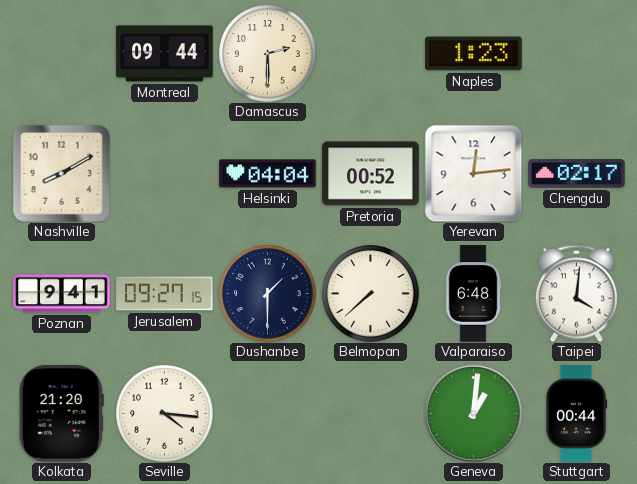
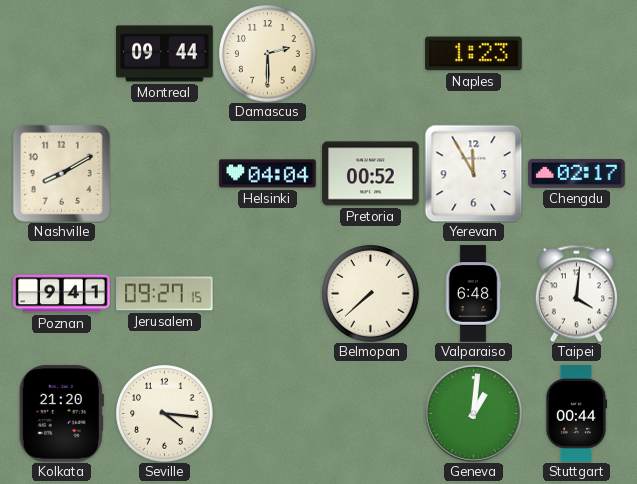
Yerevan: 12:14 -> 11:55 (473, 173)
Dushanbe: 1:30 -> none (268, 294)
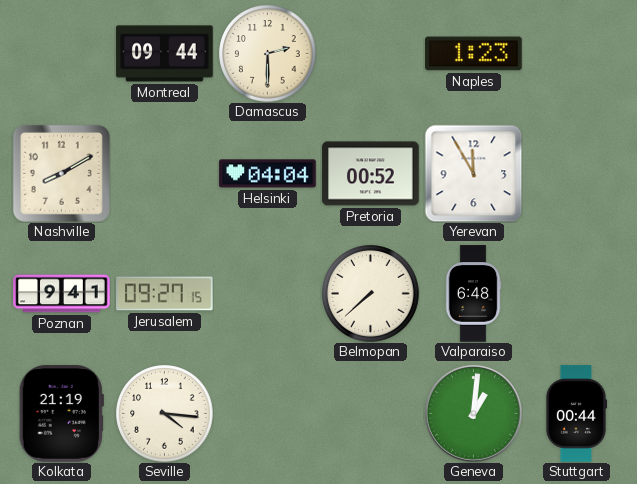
Chengdu: 02:17 -> none (577, 174)
Taipei: 4:01 -> none (576, 293)
Kolkata: 21:20 -> 21:19 (61, 414)
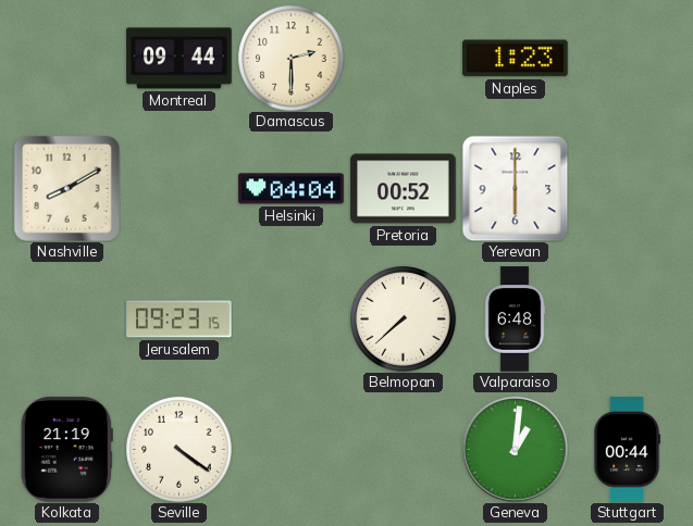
Yerevan: 11:55 -> 6:00 (515, 188)
Poznan: 9:41 -> none (62, 294)
Jerusalem: 09:27 -> 09:23 (180, 320)
Seville: 4:16 -> 4:21 (180, 450)
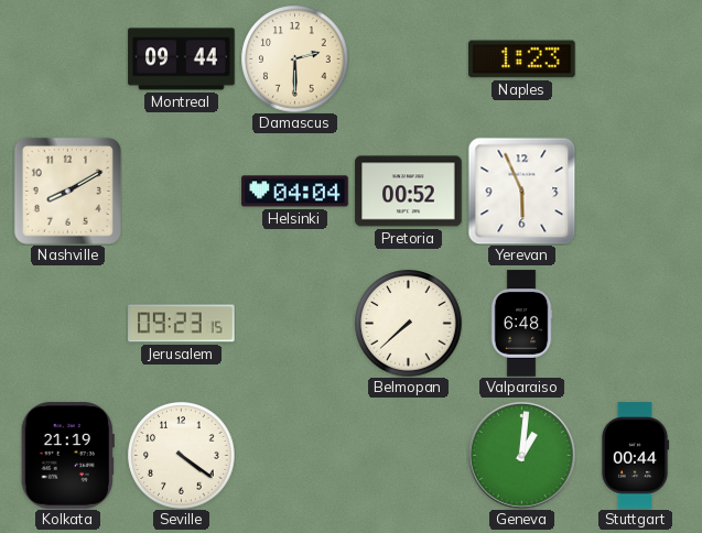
Yerevan: 6:00 -> 5:56 (521, 191)
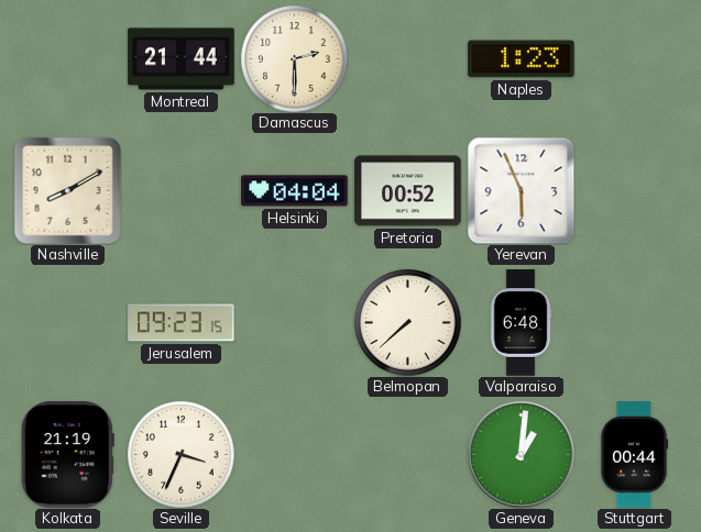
Montreal: 09:44 -> 21:44 (182, 59)
Seville: 4:21 -> 3:34 (182, 455)
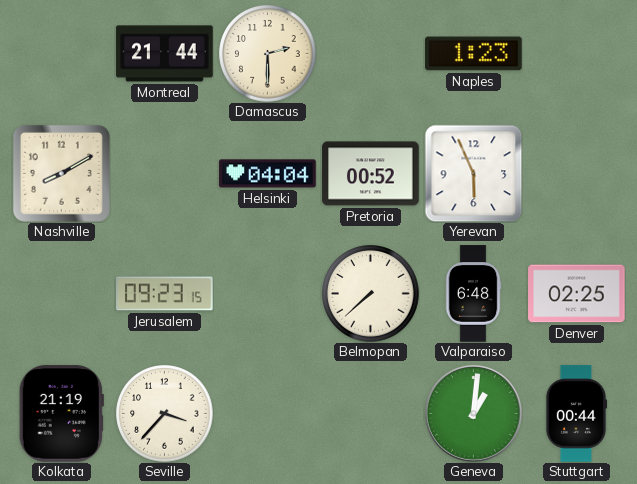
Denver: none -> 02:25 (577, 294)
Seville: 3:34 -> 3:37 (165, 414)
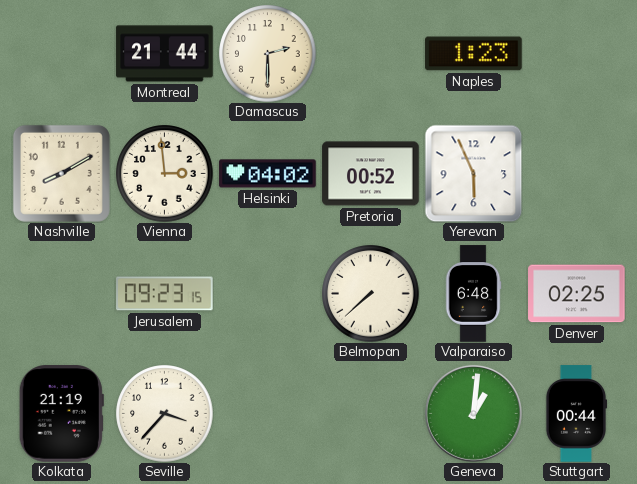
Vienna: none -> 2:59 (165, 174)
Helsinki: 04:04 -> 04:02 (268, 174)
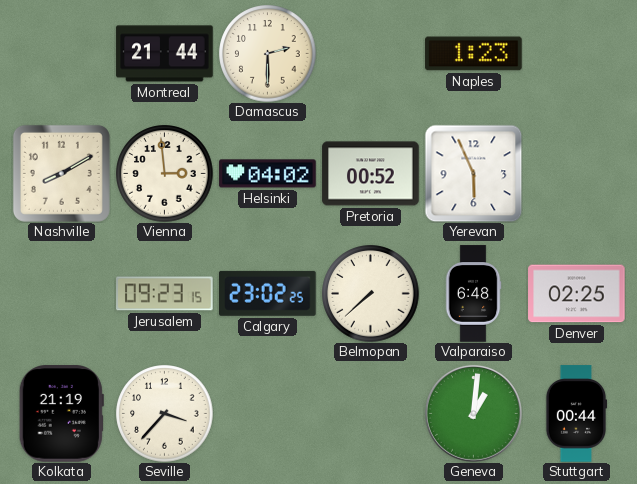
Calgary: none -> 23:02 (268, 293)
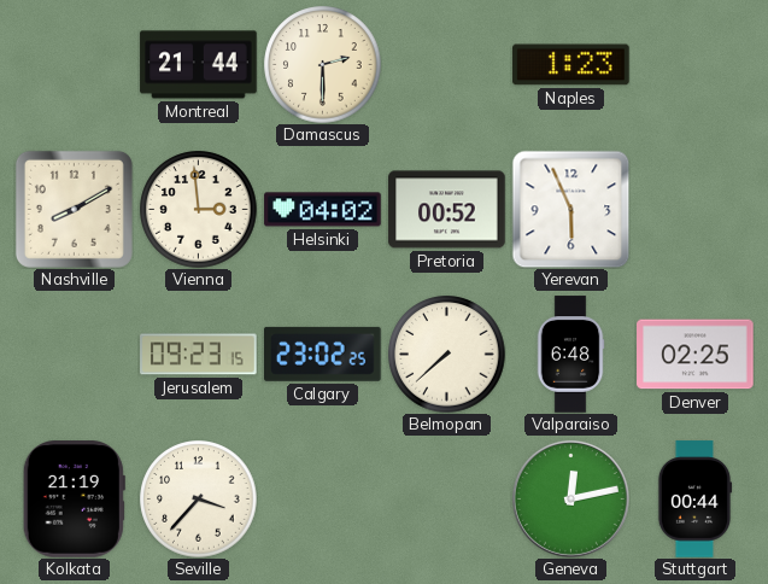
Geneva: 1:01 -> 12:13 (570, 498)
